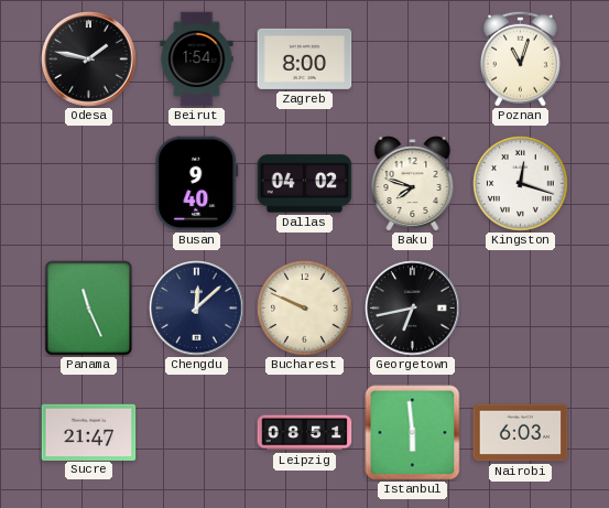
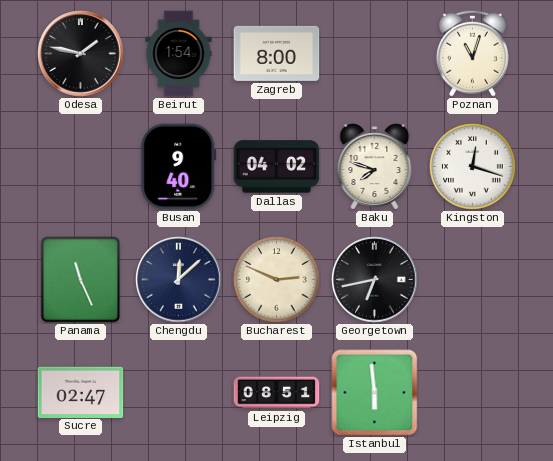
Bucharest: 9:49 -> 2:49 (277, 280)
Sucre: 21:47 -> 02:47 (81, 392)
Nairobi: 6:03 -> none (521, 433)
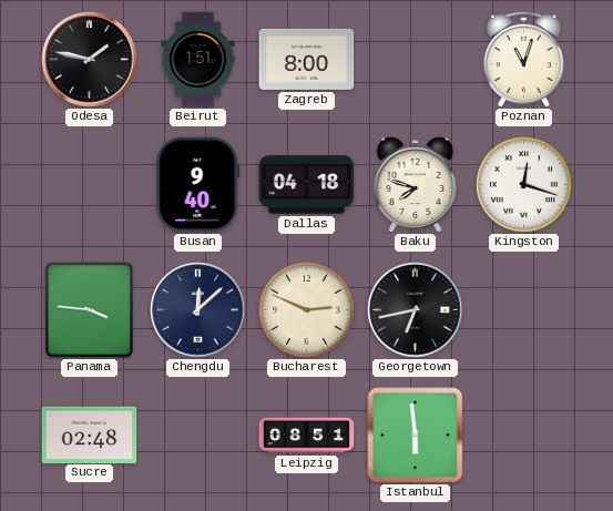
Beirut: 1:54 -> 1:51 (198, 60)
Dallas: 04:02 -> 04:18 (307, 185)
Panama: 11:26 -> 3:46 (90, 310)
Sucre: 02:47 -> 02:48 (90, 435)
